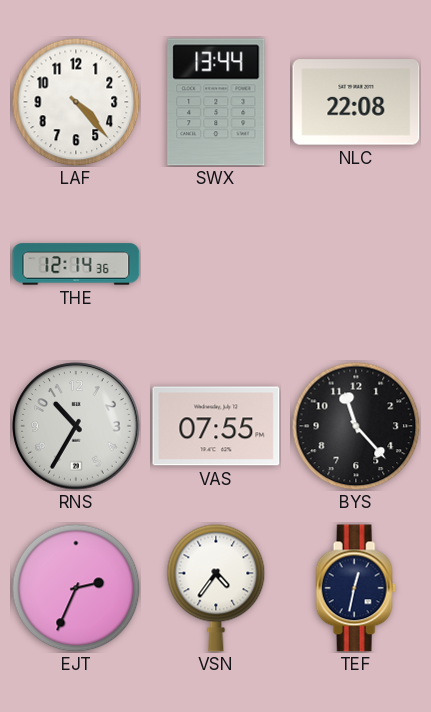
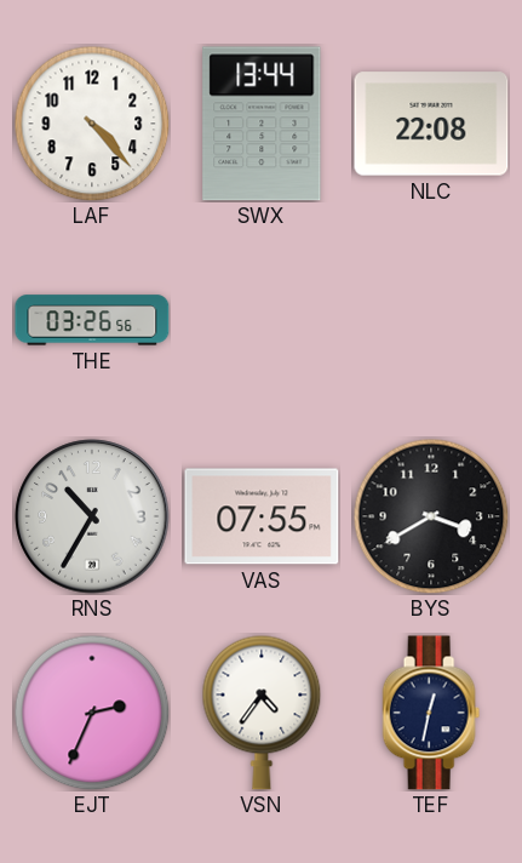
THE: 12:14 -> 03:26 (92, 320)
BYS: 11:23 -> 3:40 (431, 516)
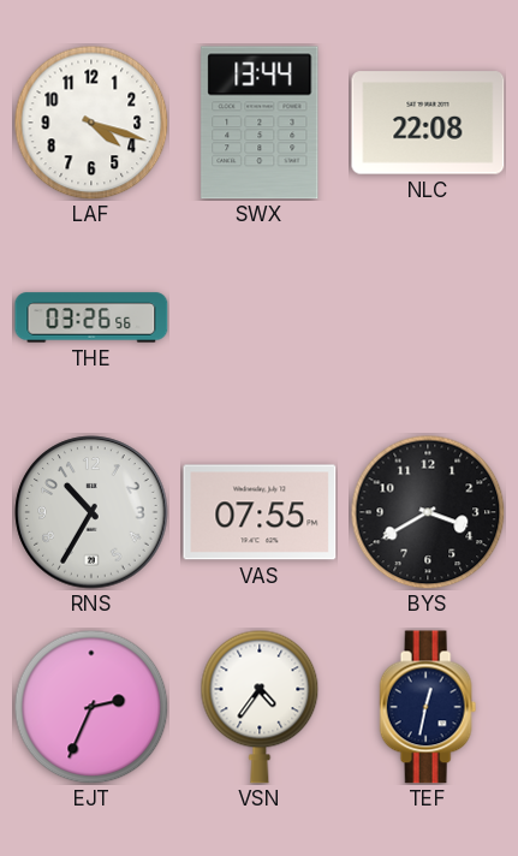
LAF: 4:23 -> 4:18 (91, 123)
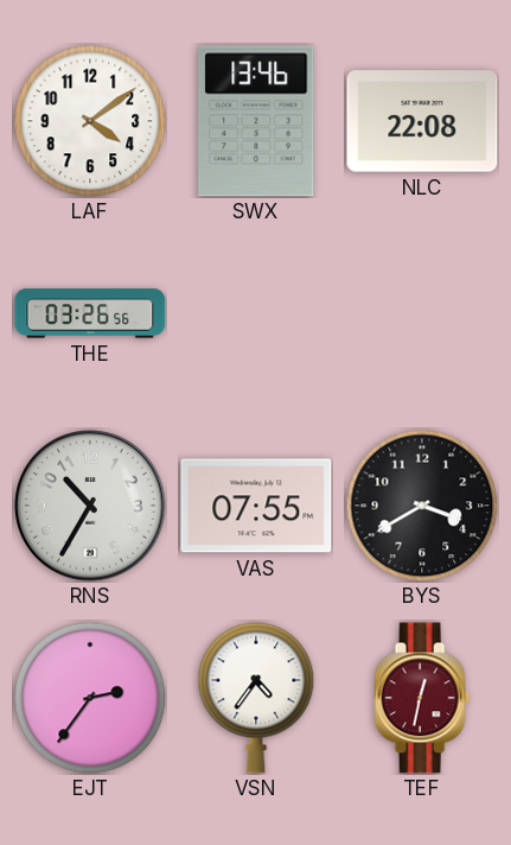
LAF: 4:18 -> 4:09 (90, 121)
SWX: 13:44 -> 13:46 (256, 121)
EJT: 2:34 -> 2:36 (90, 698)
TEF dial: navy -> burgundy (422, 698)
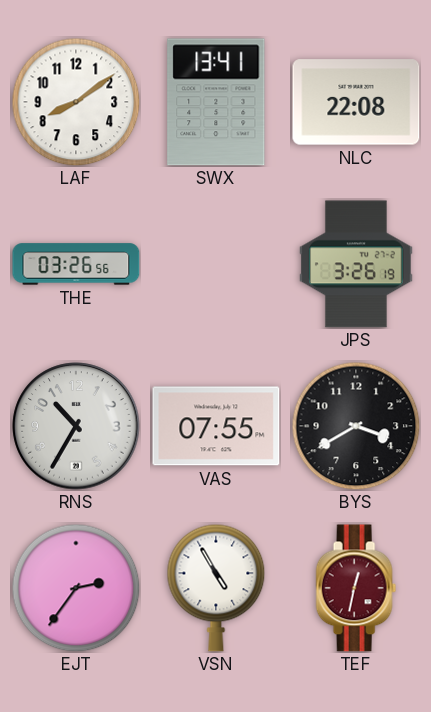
LAF: 4:09 -> 8:09 (76, 102)
SWX: 13:46 -> 13:41 (216, 102)
JPS: none -> 3:26 (356, 264)
VSN: 4:36 -> 4:55 (216, 588)
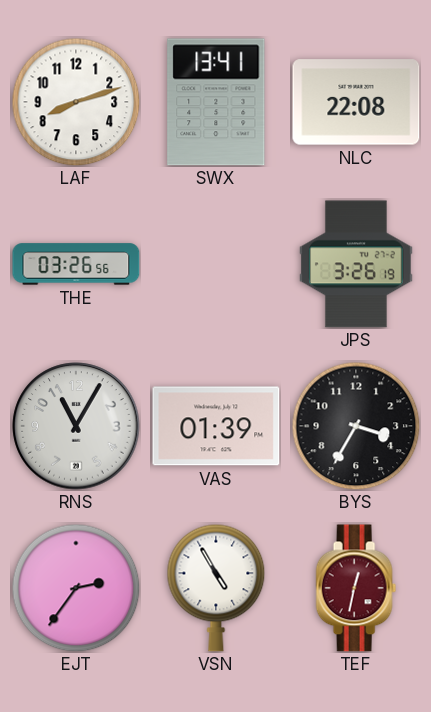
LAF: 8:09 -> 8:12 (76, 102)
RNS: 10:35 -> 11:05 (76, 426)
VAS: 07:55 -> 01:39 (216, 426)
BYS: 3:40 -> 3:35 (356, 426)
